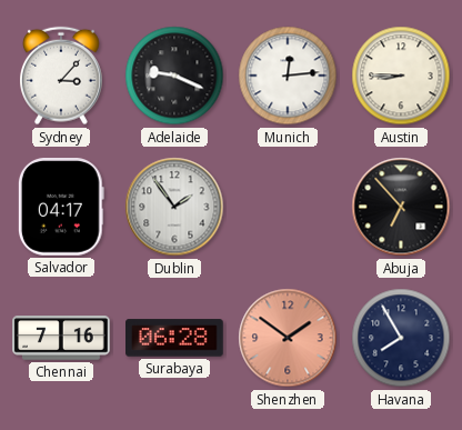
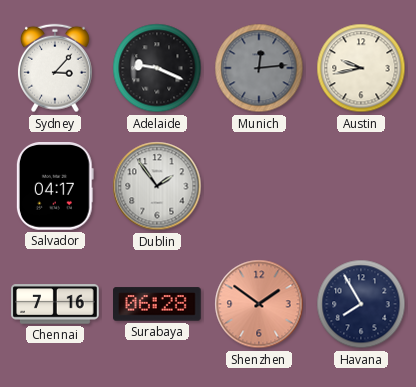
Munich dial: white -> grey (259, 68)
Austin: 8:45 -> 9:43 (361, 68)
Abuja: 6:53 -> none (401, 207)
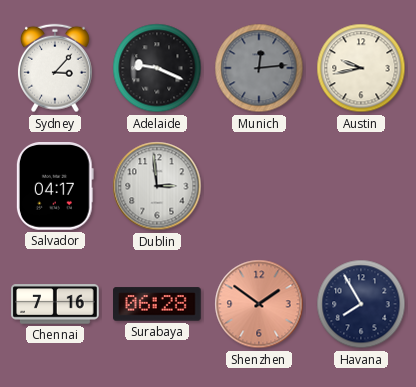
Dublin: 1:54 -> 2:59 (157, 186)
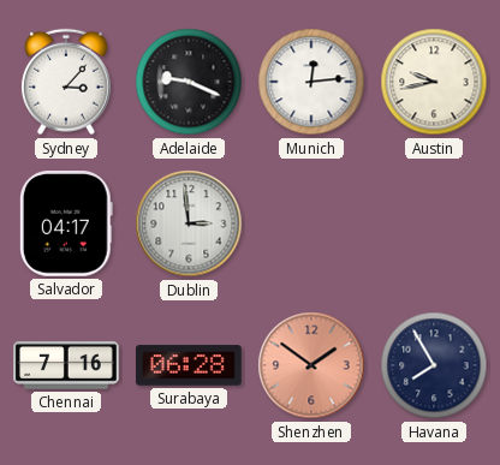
Munich dial: grey -> white (311, 82)
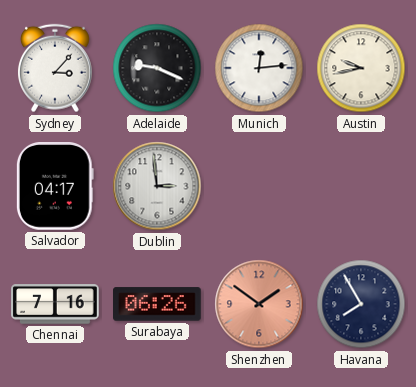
Surabaya: 06:28 -> 06:26 (158, 304)
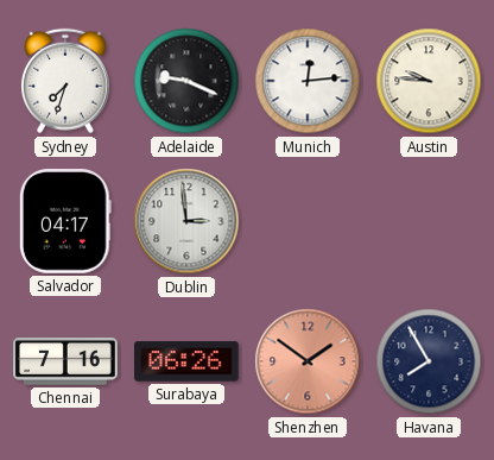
Sydney: 3:07 -> 7:33 (65, 81)
Austin: 9:43 -> 9:46 (429, 81)
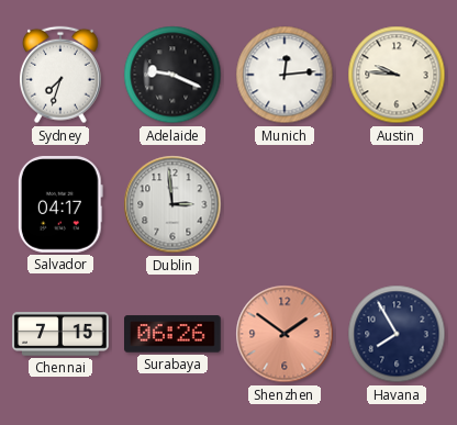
Chennai: 7:16 -> 7:15 (60, 334)
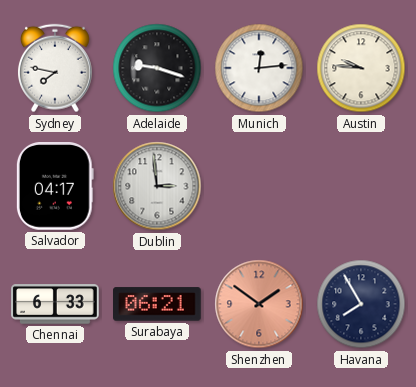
Sydney: 7:33 -> 7:47 (55, 68)
Adelaide: 9:19 -> 9:18 (157, 68)
Chennai: 7:15 -> 6:33 (55, 304)
Surabaya: 06:26 -> 06:21 (158, 304)
